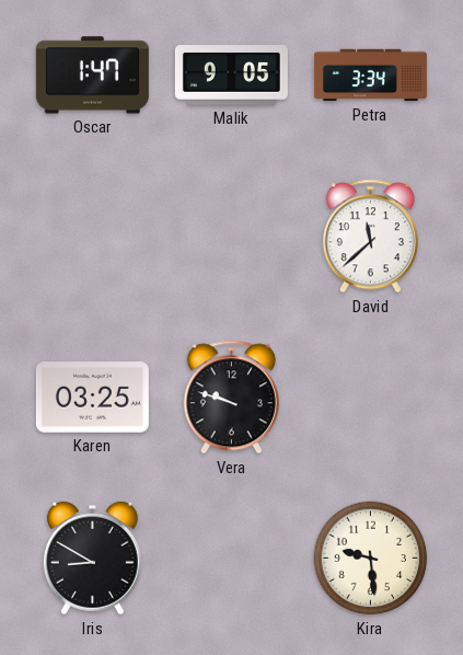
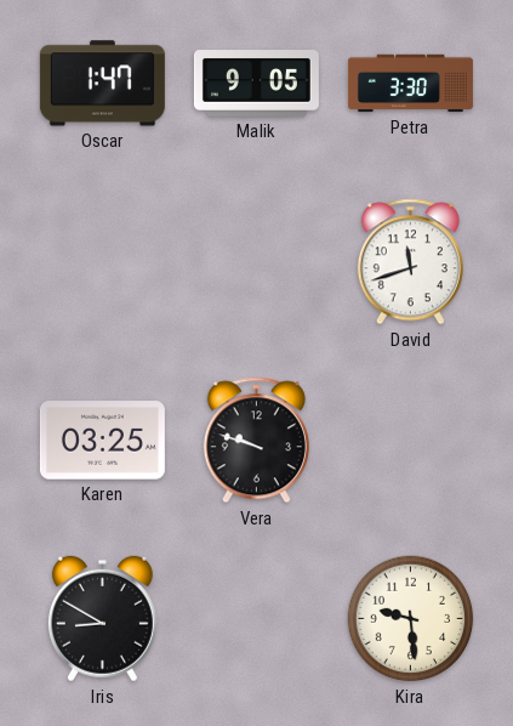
Petra: 3:34 -> 3:30 (410, 84)
David: 11:38 -> 11:42 (410, 262)
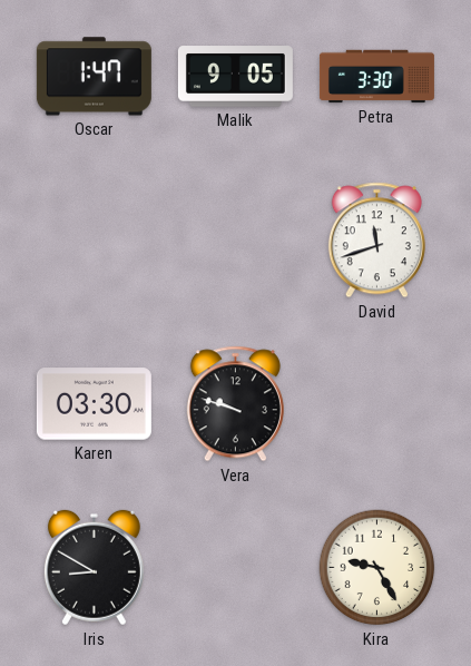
Karen: 03:25 -> 03:30 (94, 404)
Kira: 9:29 -> 9:25 (377, 568)
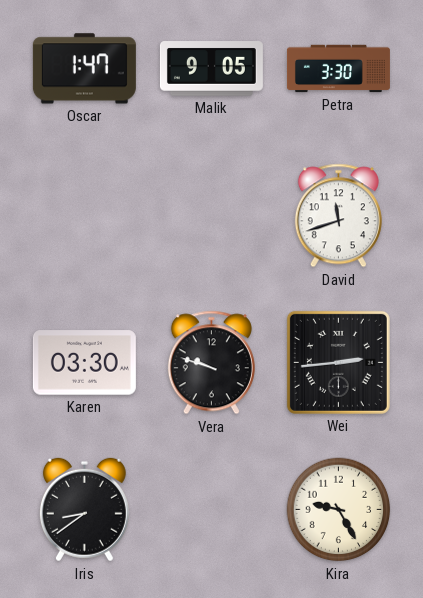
Wei: none -> 2:44 (338, 362)
Iris: 8:50 -> 8:39 (84, 510)
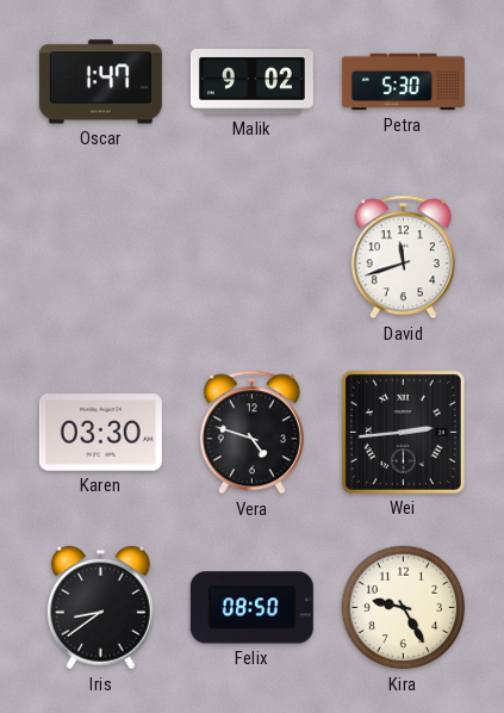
Malik: 9:05 -> 9:02 (251, 82)
Petra: 3:30 -> 5:30 (403, 82)
Vera: 9:48 -> 4:48 (251, 433)
Felix: none -> 08:50 (251, 608)
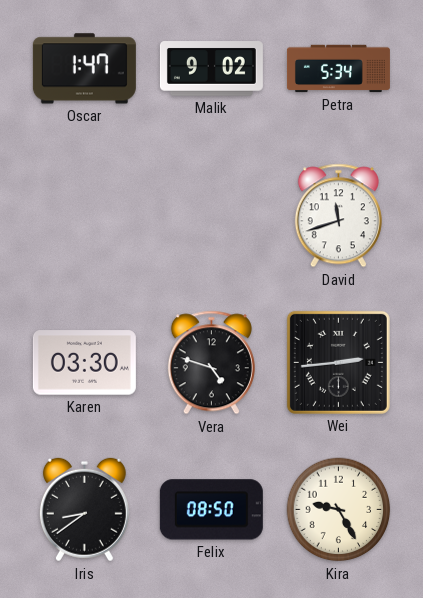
Petra: 5:30 -> 5:34 (338, 69)
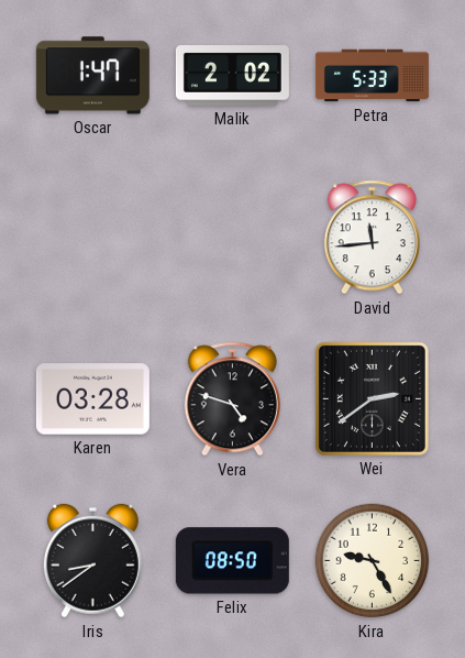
Malik: 9:02 -> 2:02 (232, 76)
Petra: 5:34 -> 5:33 (372, 76)
David: 11:42 -> 11:44 (372, 238)
Karen: 03:30 -> 03:28 (92, 399)
Wei: 2:44 -> 2:39 (372, 398)
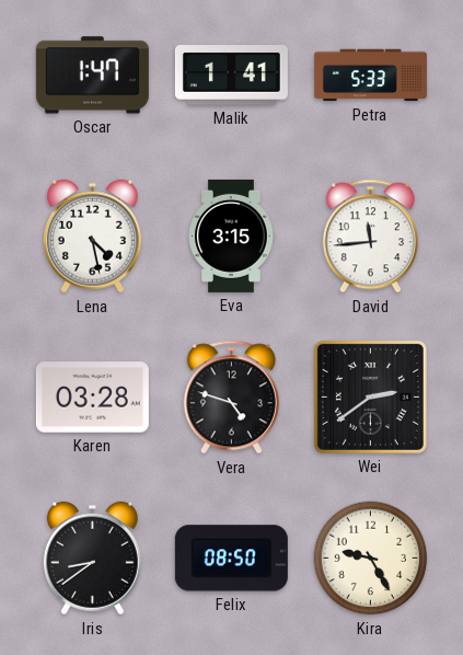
Malik: 2:02 -> 1:41 (231, 76)
Lena: none -> 4:28 (92, 237)
Eva: none -> 3:15 (232, 235)
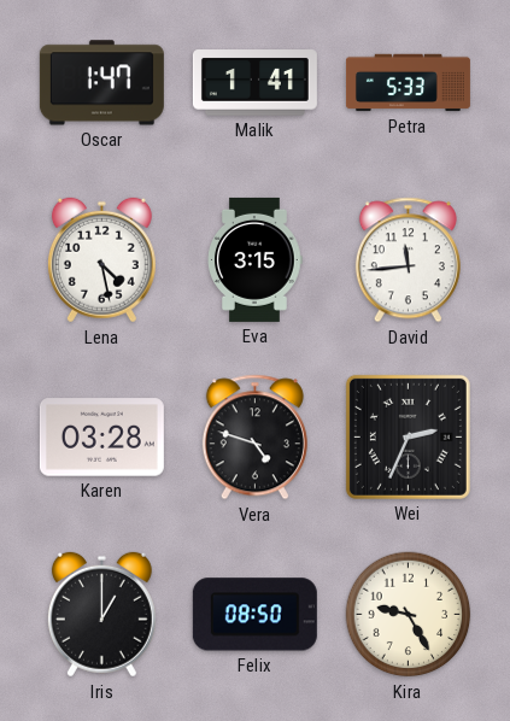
Wei: 2:39 -> 2:34 (408, 436)
Iris: 8:39 -> 1:00 (101, 615)
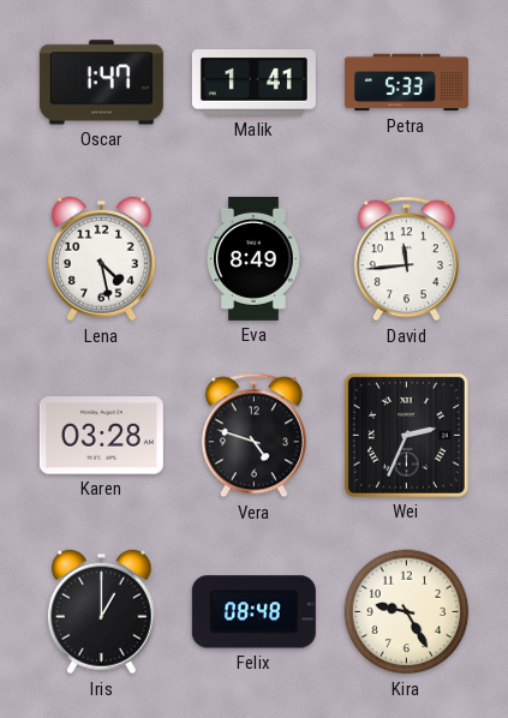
Eva: 3:15 -> 8:49 (255, 258)
Felix: 08:50 -> 08:48 (253, 612)
